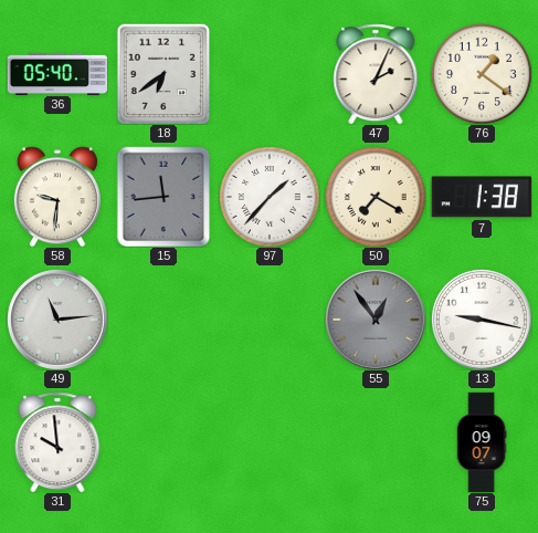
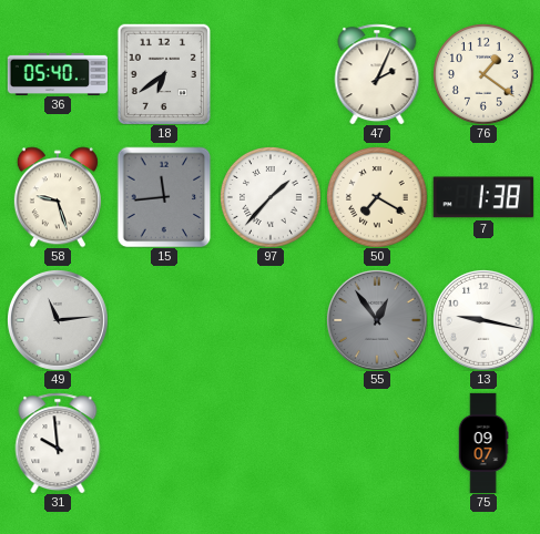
58: 9:31 -> 9:27 (58, 197)
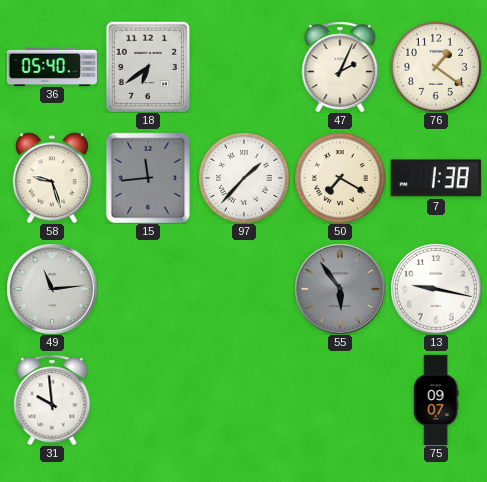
55: 12:54 -> 5:54 (340, 289)
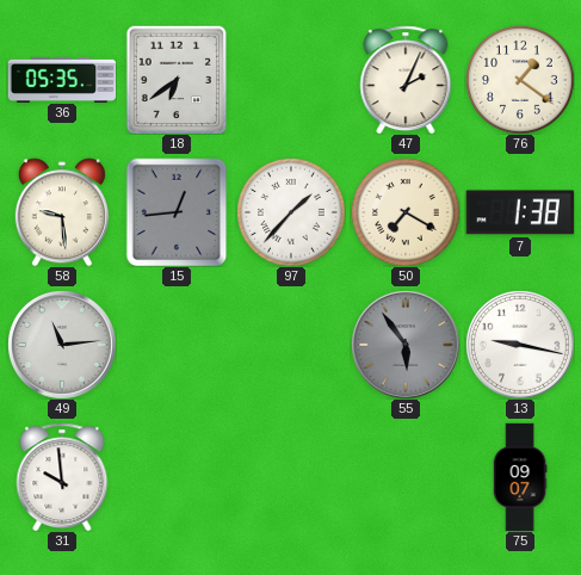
36: 05:40 -> 05:35 (62, 79)
58: 9:27 -> 9:29 (62, 212)
15: 11:44 -> 12:44 (177, 212)
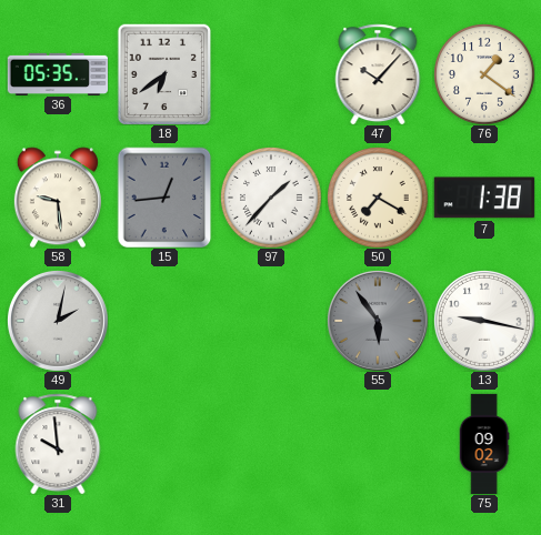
47: 2:04 -> 10:07 (378, 74)
49: 11:14 -> 2:02 (58, 321)
75: 09:07 -> 09:02 (484, 444)
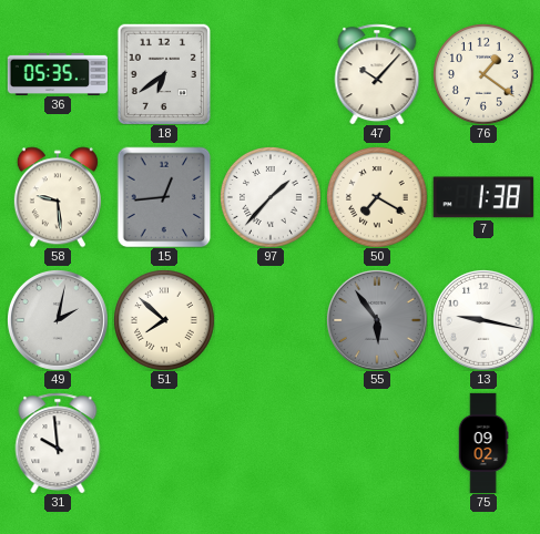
51: none -> 7:52 (164, 320)
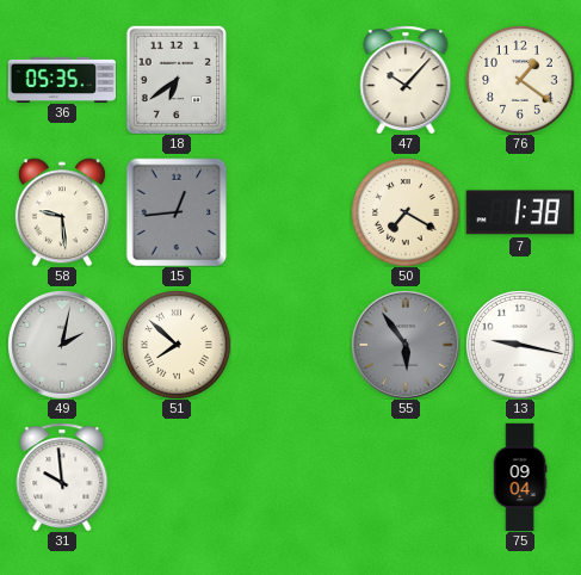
97: 1:37 -> none (271, 197)
75: 09:02 -> 09:04 (520, 477)
